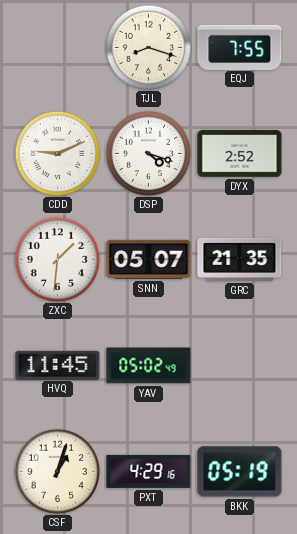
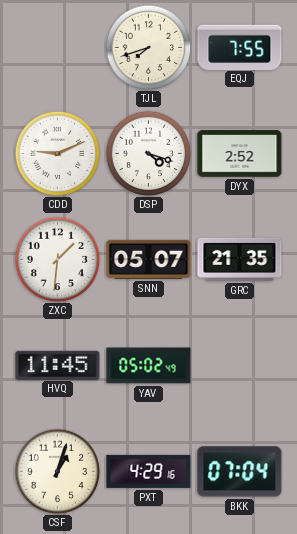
TJL: 8:18 -> 7:42 (148, 47)
BKK: 05:19 -> 07:04 (240, 472)
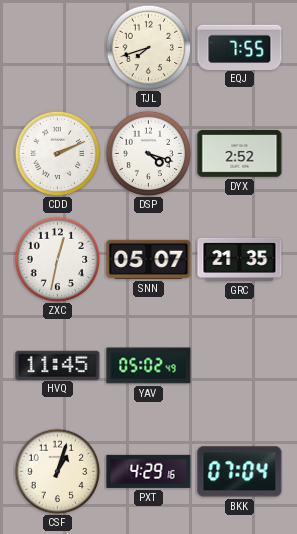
CDD: 9:11 -> 2:11 (57, 153)
ZXC: 1:31 -> 12:32 (57, 259)
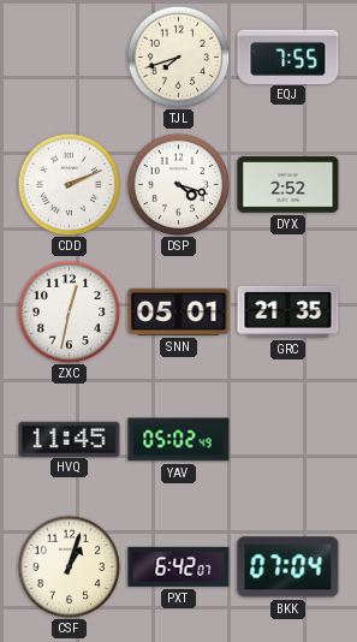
SNN: 05:07 -> 05:01 (179, 311)
PXT: 4:29 -> 6:42 (179, 566)
